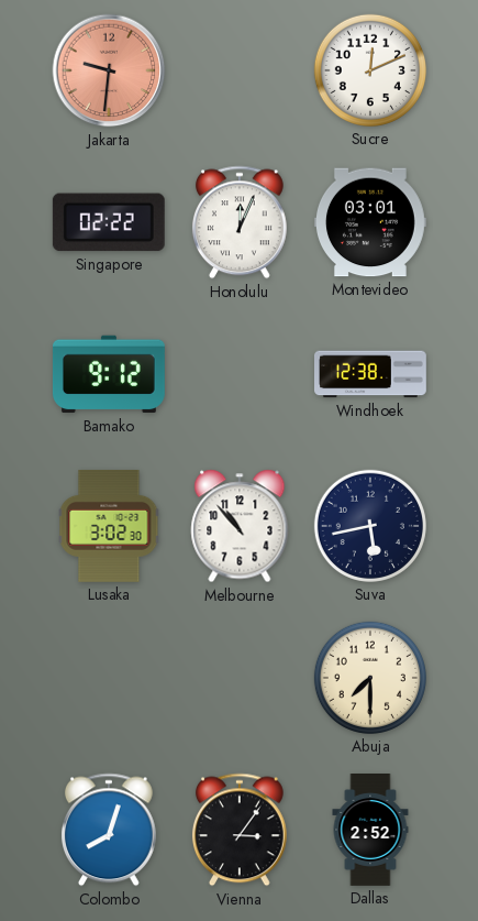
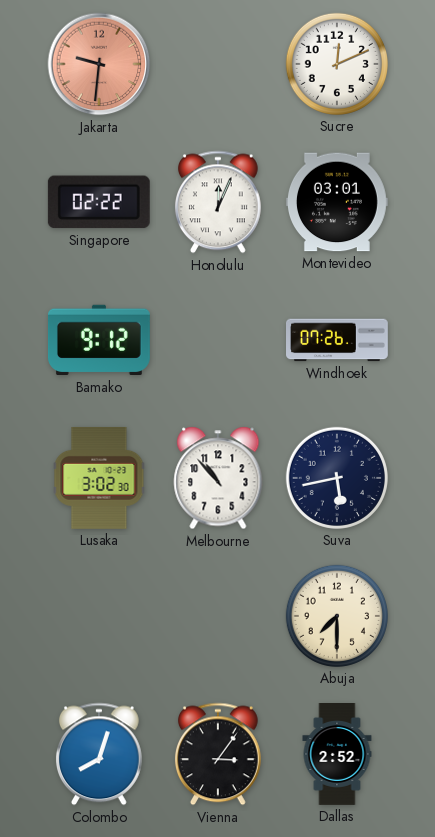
Windhoek: 12:38 -> 07:26 (338, 340)
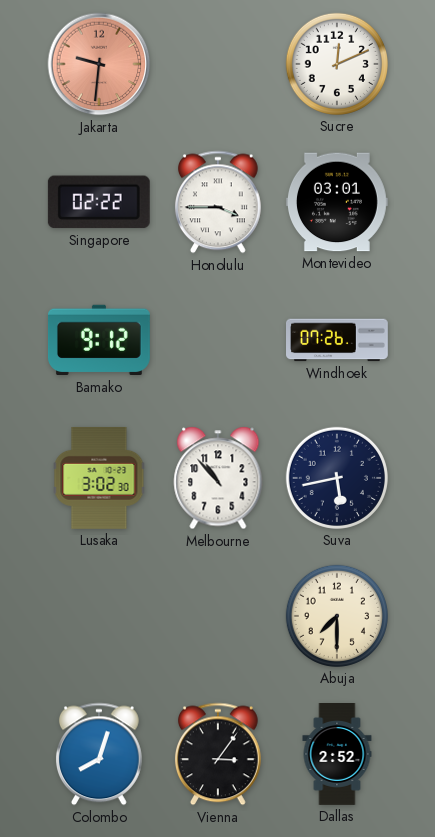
Honolulu: 12:04 -> 3:45 (218, 202)
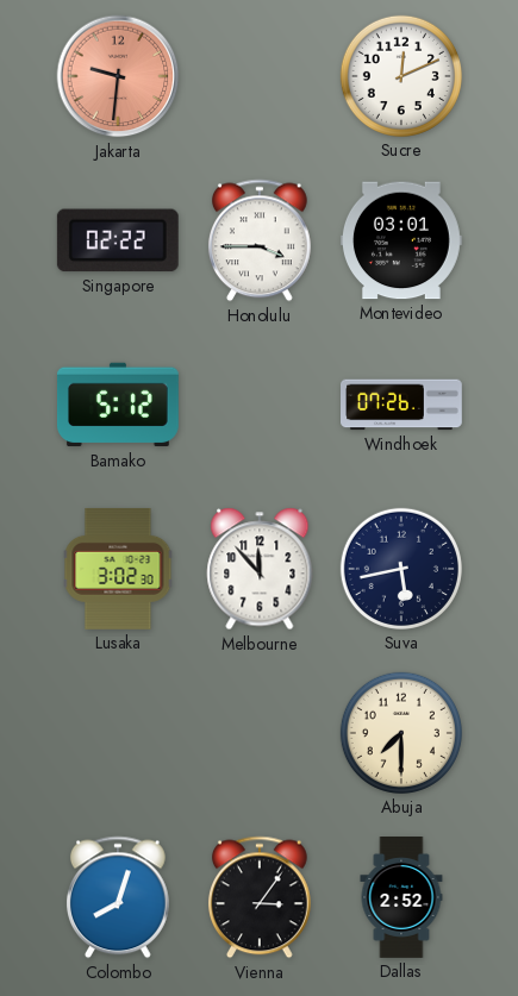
Bamako: 9:12 -> 5:12 (118, 405)
Melbourne: 10:53 -> 11:53 (260, 569)
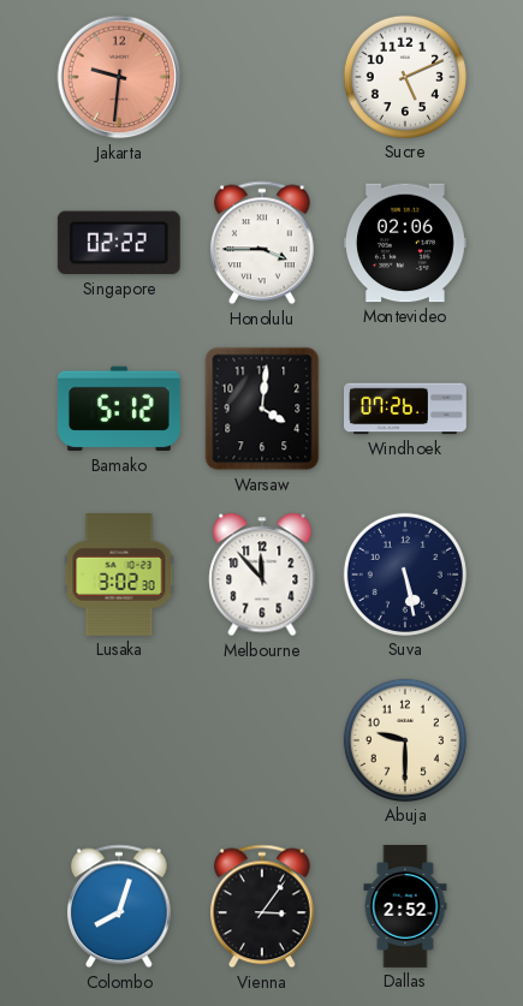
Sucre: 12:11 -> 5:11 (405, 77)
Montevideo: 03:01 -> 02:06 (405, 243)
Warsaw: none -> 4:01 (262, 409)
Suva: 5:43 -> 5:28 (405, 575)
Abuja: 7:30 -> 9:30 (405, 740)
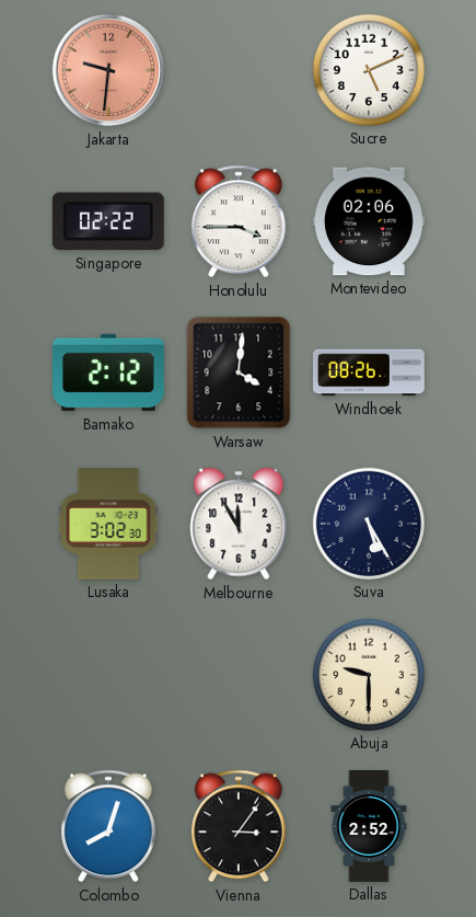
Bamako: 5:12 -> 2:12 (108, 372)
Windhoek: 07:26 -> 08:26 (370, 372)
Melbourne: 11:53 -> 11:55 (239, 524)
Suva: 5:28 -> 5:25 (369, 524)
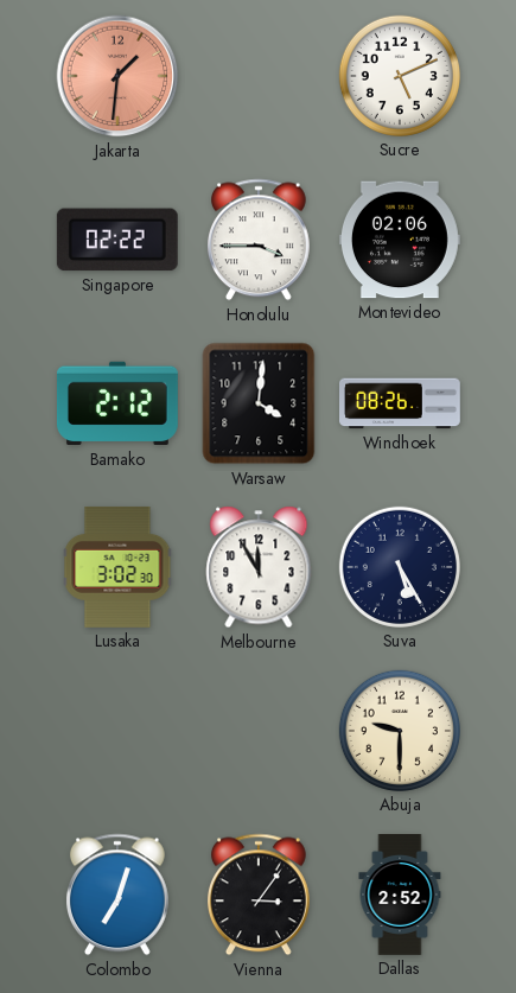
Jakarta: 9:31 -> 1:31 (117, 76)
Colombo: 8:03 -> 7:03 (117, 895)
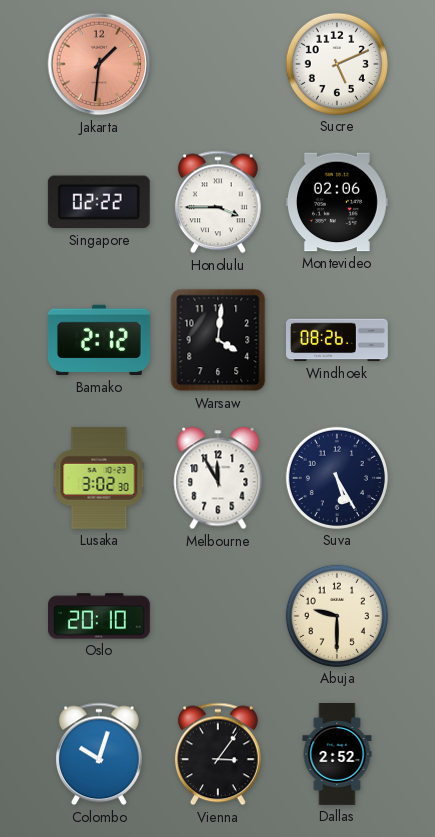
Oslo: none -> 20:10 (100, 616)
Colombo: 7:03 -> 10:03 (99, 754)
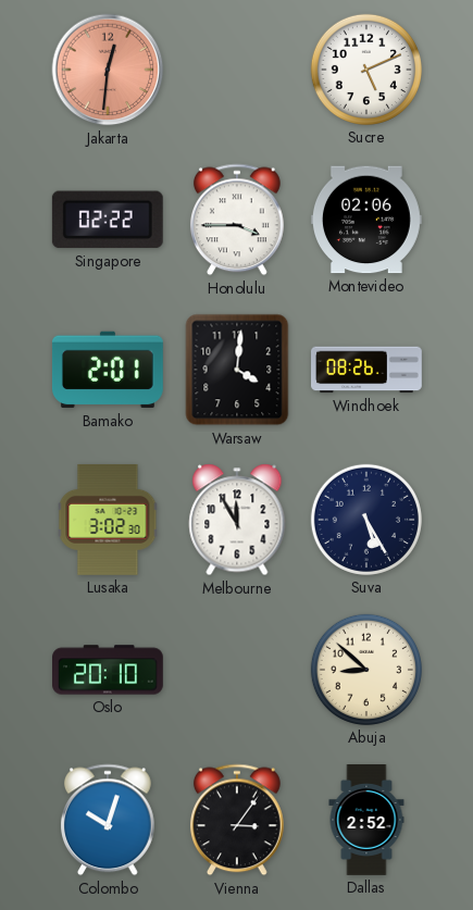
Jakarta: 1:31 -> 12:31 (108, 70)
Bamako: 2:12 -> 2:01 (108, 370)
Abuja: 9:30 -> 8:52 (366, 670)
